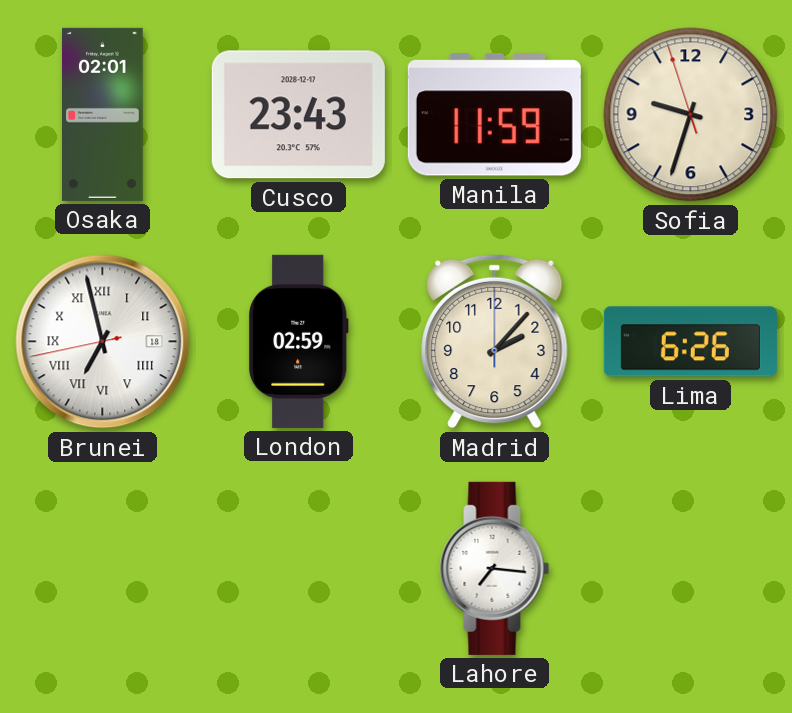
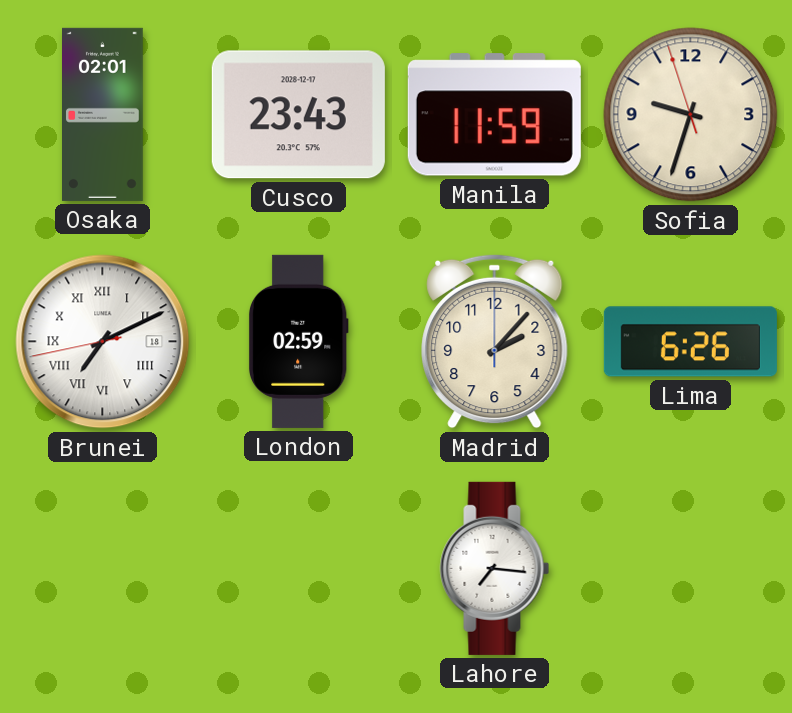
Brunei: 6:57 -> 7:10 (103, 342)
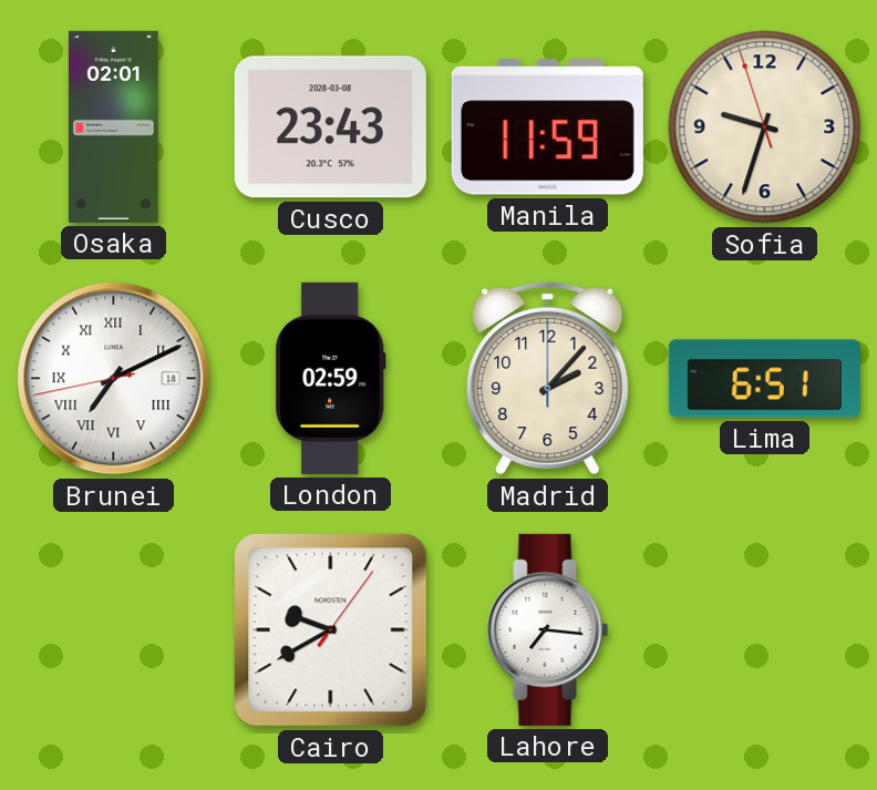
Cusco date: 2028-12-17 -> 2028-03-08 (330, 127)
Lima: 6:26 -> 6:51 (764, 379)
Cairo: none -> 9:40 (331, 630)
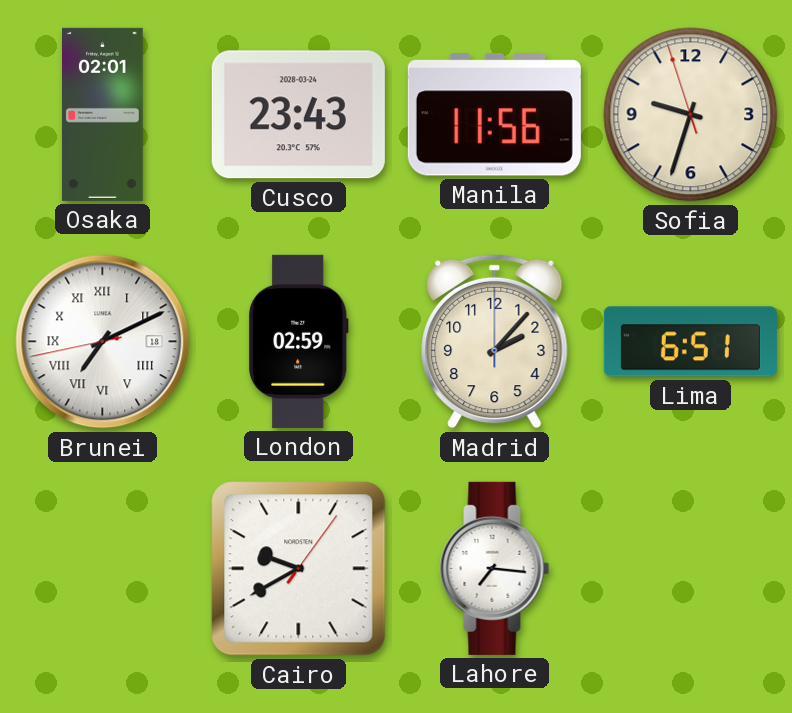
Cusco date: 2028-03-08 -> 2028-03-24 (298, 115)
Manila: 11:59 -> 11:56 (494, 115)
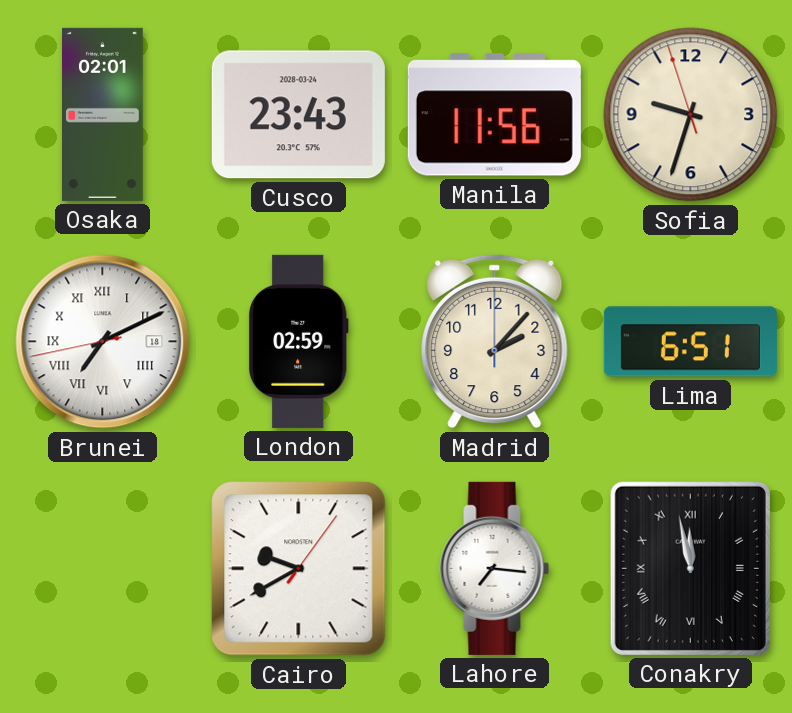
Conakry: none -> 11:58 (690, 568)
